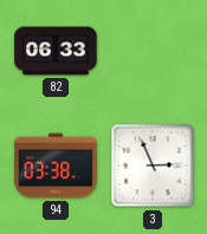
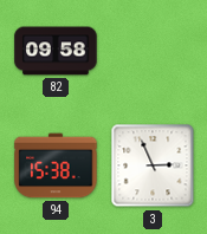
82: 06:33 -> 09:58 (56, 51)
94: 03:38 -> 15:38 (56, 165)
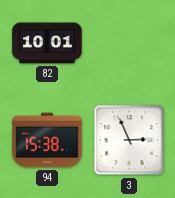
82: 09:58 -> 10:01 (47, 43)
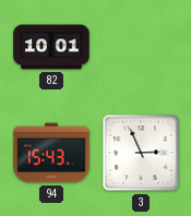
94: 15:38 -> 15:43 (51, 153)
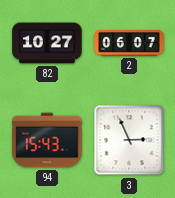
82: 10:01 -> 10:27 (47, 43)
2: none -> 06:07 (129, 43)
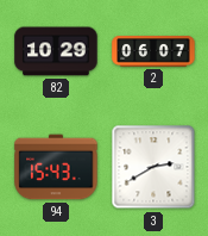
82: 10:27 -> 10:29 (56, 51)
3: 2:56 -> 2:40 (153, 167)
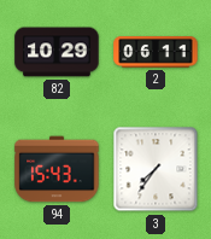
2: 06:07 -> 06:11 (156, 52)
3: 2:40 -> 7:36 (156, 169)
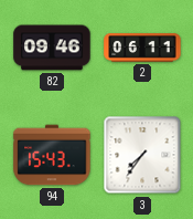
82: 10:29 -> 09:46 (52, 48)
